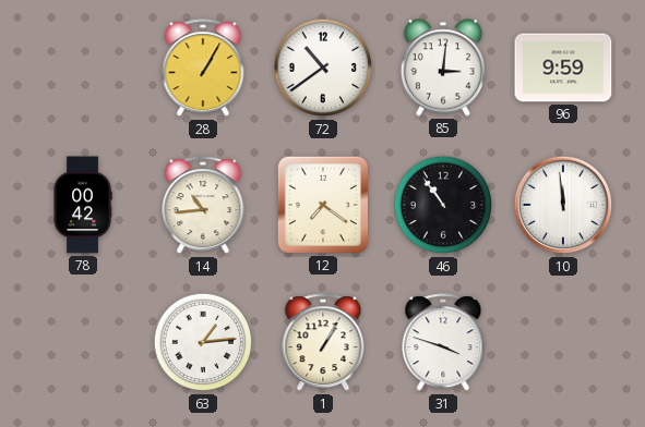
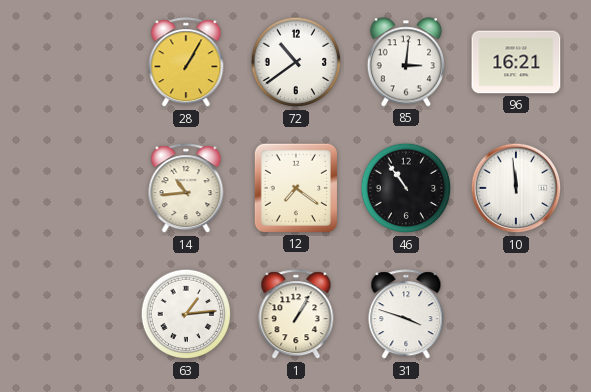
96: 9:59 -> 16:21 (516, 62)
78: 00:42 -> none (83, 205)
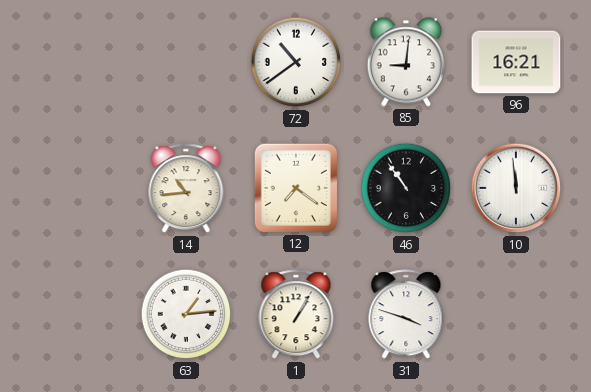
28: 1:05 -> none (186, 63)
85: 3:01 -> 9:01 (406, 62)
